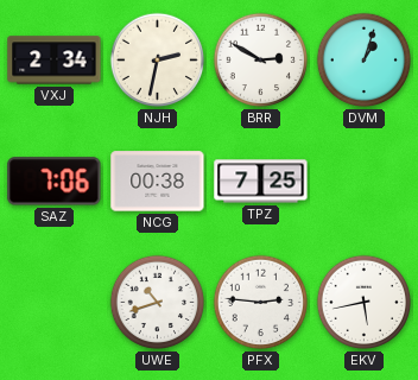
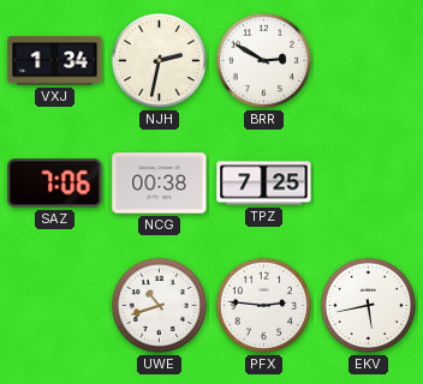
VXJ: 2:34 -> 1:34 (55, 61)
DVM: 1:03 -> none (365, 61)
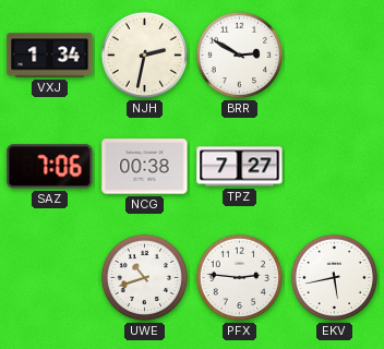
TPZ: 7:25 -> 7:27 (240, 167)
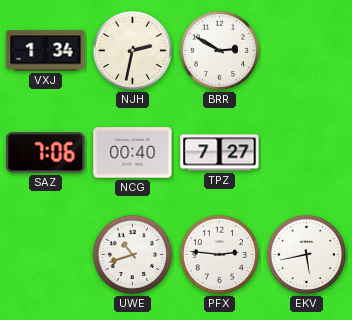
NCG: 00:38 -> 00:40 (133, 153)
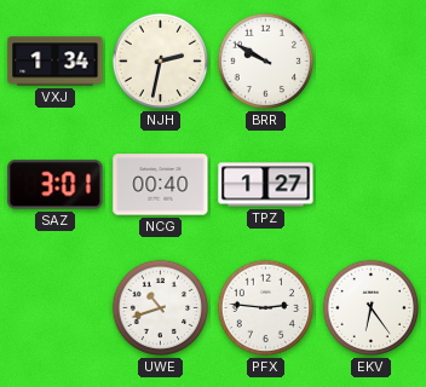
BRR: 2:50 -> 9:50 (266, 62)
SAZ: 7:06 -> 3:01 (56, 185)
TPZ: 7:27 -> 1:27 (266, 185)
EKV: 5:43 -> 6:24 (372, 308)
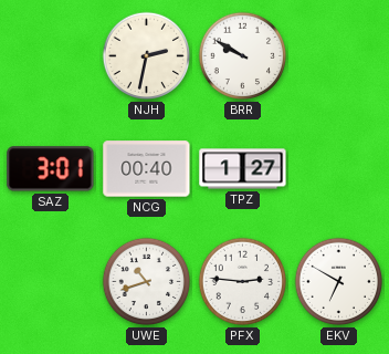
VXJ: 1:34 -> none (56, 62)
EKV: 6:24 -> 6:50 (339, 282)
